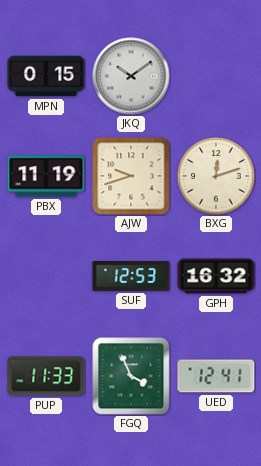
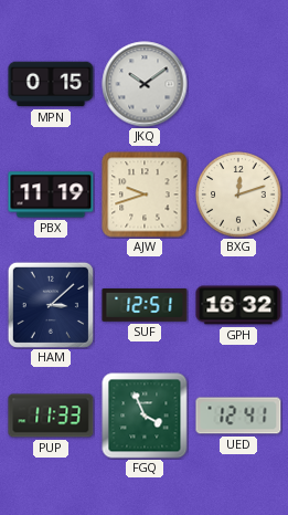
HAM: none -> 3:08 (51, 305)
SUF: 12:53 -> 12:51 (145, 306)
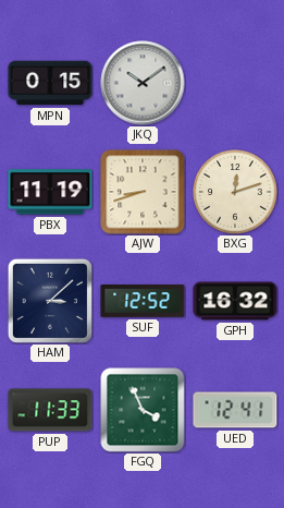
AJW: 9:42 -> 8:42 (143, 192)
SUF: 12:51 -> 12:52 (143, 302)
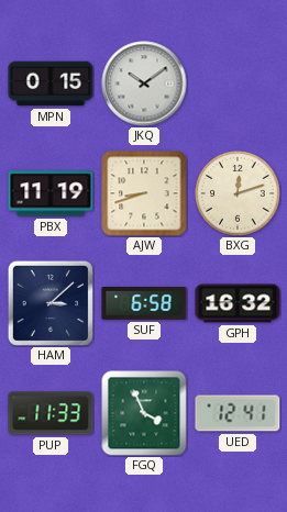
SUF: 12:52 -> 6:58 (144, 304)
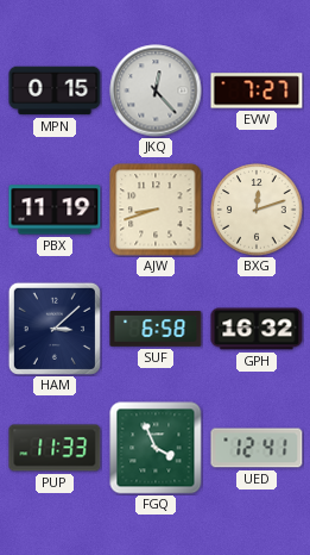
JKQ: 10:09 -> 12:23 (156, 91)
EVW: none -> 7:27 (257, 91)
